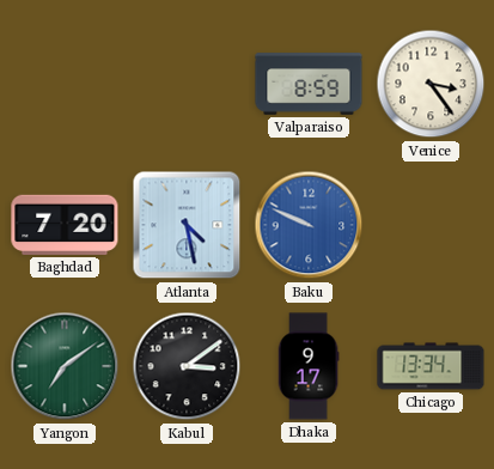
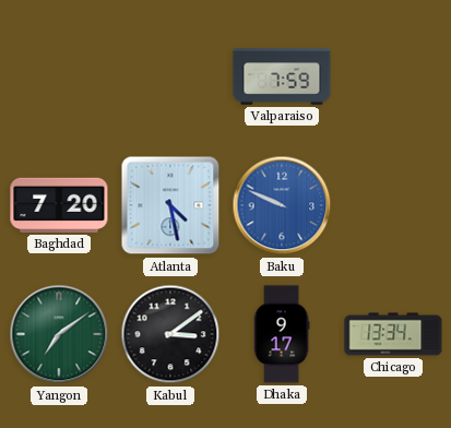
Valparaiso: 8:59 -> 7:59 (282, 76)
Venice: 3:24 -> none (431, 84)
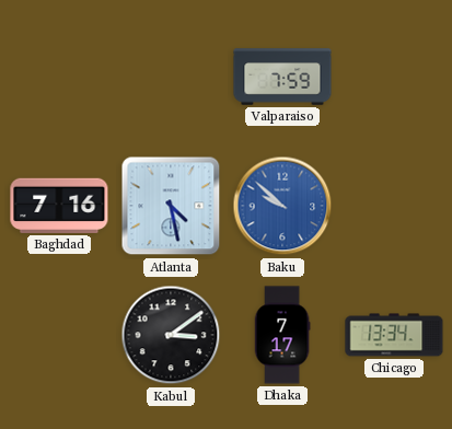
Baghdad: 7:20 -> 7:16 (59, 206)
Baku: 9:49 -> 9:52 (282, 206)
Yangon: 7:09 -> none (59, 334)
Dhaka: 9:17 -> 7:17 (282, 335)
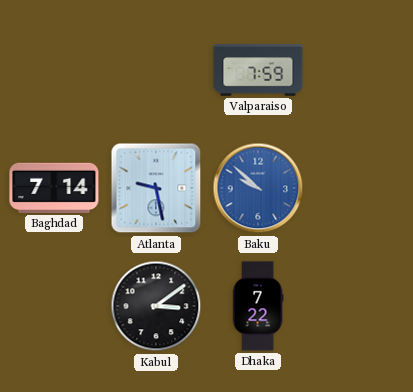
Baghdad: 7:16 -> 7:14 (54, 188)
Atlanta: 4:28 -> 9:28 (156, 188)
Dhaka: 7:17 -> 7:22 (258, 306)
Chicago: 13:34 -> none (394, 335)
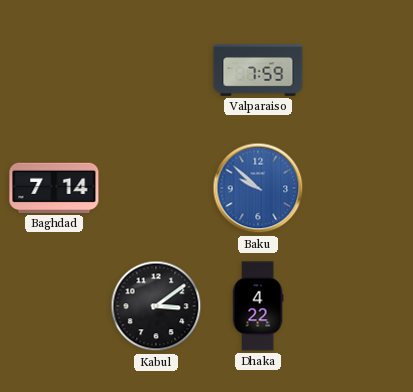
Atlanta: 9:28 -> none (156, 188)
Dhaka: 7:22 -> 4:22 (258, 306)
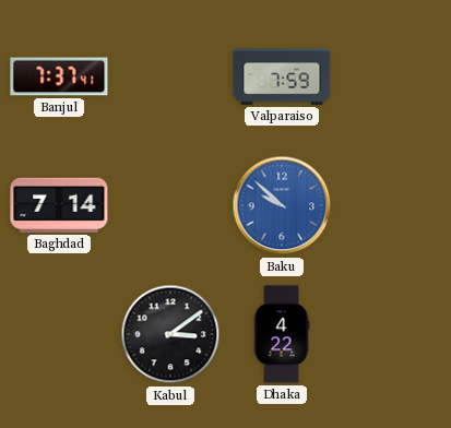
Banjul: none -> 7:37 (59, 76)
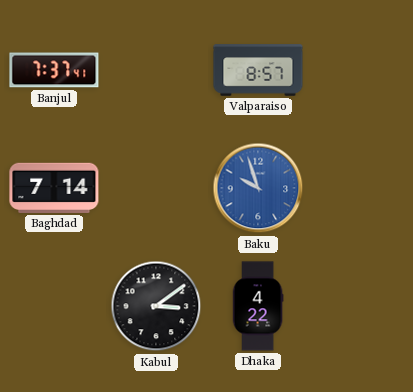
Valparaiso: 7:59 -> 8:57 (258, 70)
Baku: 9:52 -> 9:57 (258, 188)
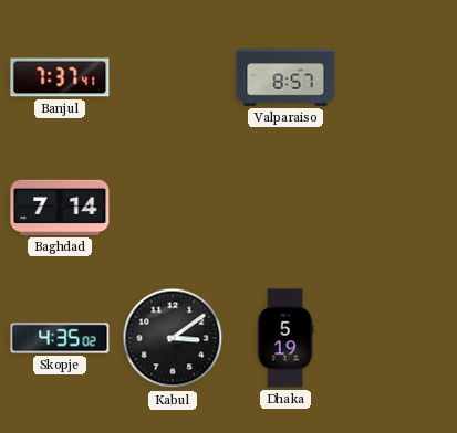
Baku: 9:57 -> none (258, 188)
Skopje: none -> 4:35 (60, 338)
Dhaka: 4:22 -> 5:19 (285, 338)
